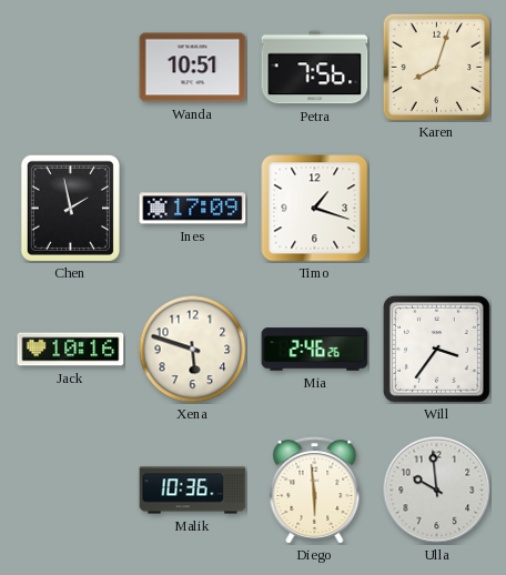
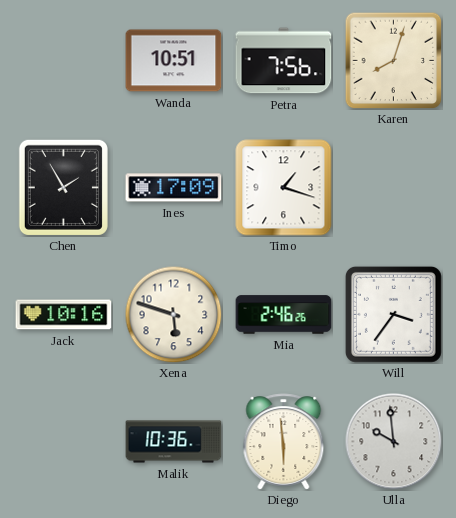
Chen: 1:58 -> 1:55 (63, 187)
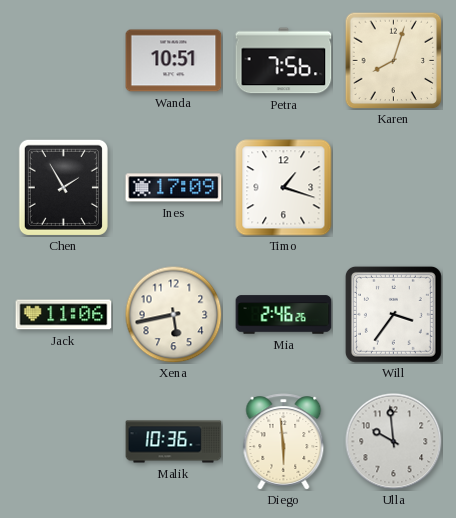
Jack: 10:16 -> 11:06 (64, 315)
Xena: 5:48 -> 5:43 (173, 314)
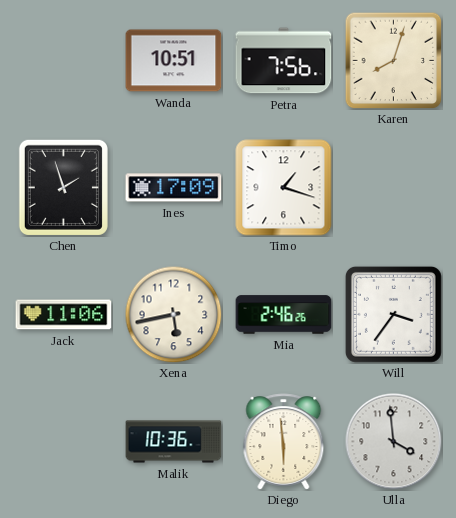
Chen: 1:55 -> 1:57 (63, 187)
Ulla: 9:59 -> 3:59 (394, 442)
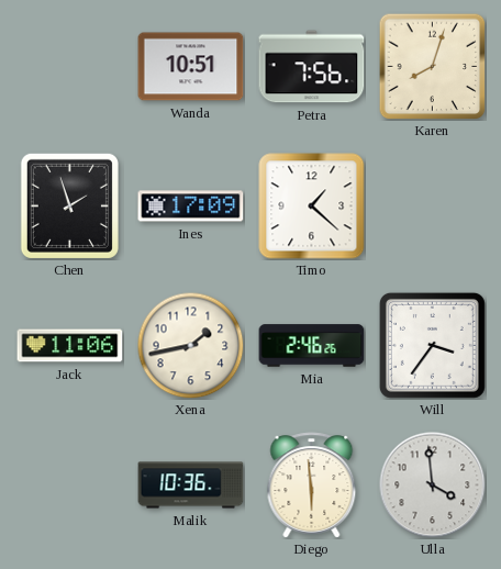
Timo: 1:18 -> 1:22 (312, 207)
Xena: 5:43 -> 1:43 (190, 345)
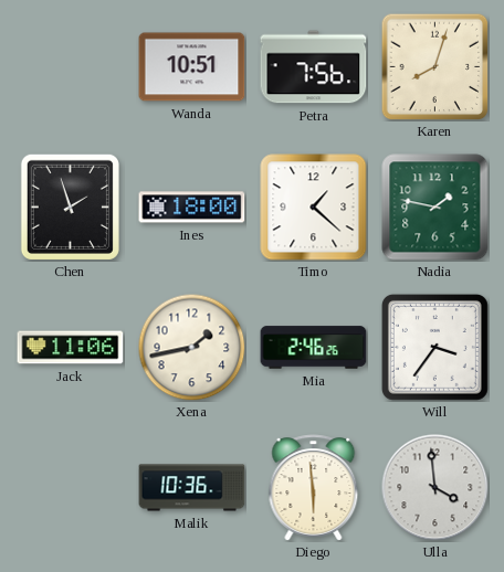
Ines: 17:09 -> 18:00 (192, 208)
Nadia: none -> 1:47 (435, 208)
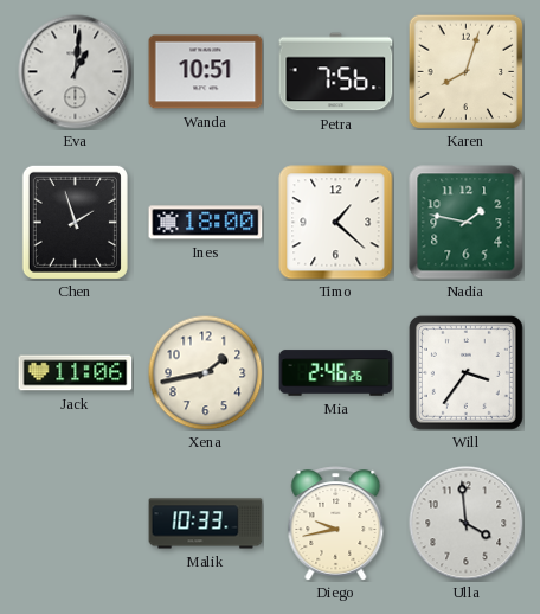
Eva: none -> 1:01 (76, 72)
Malik: 10:36 -> 10:33 (206, 524)
Diego: 5:59 -> 9:43 (336, 524)
